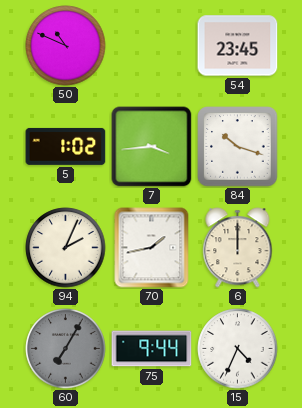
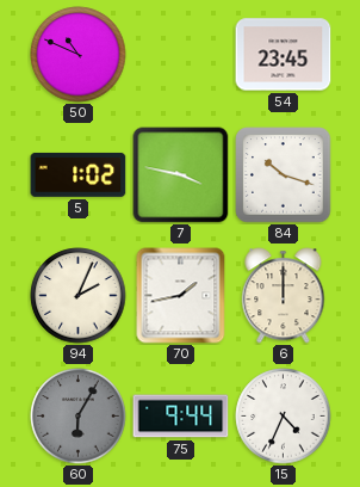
7: 3:44 -> 3:47 (181, 175)
60: 7:05 -> 6:05 (79, 417)
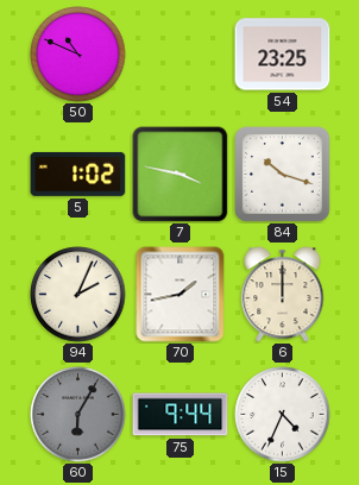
54: 23:45 -> 23:25 (283, 55)
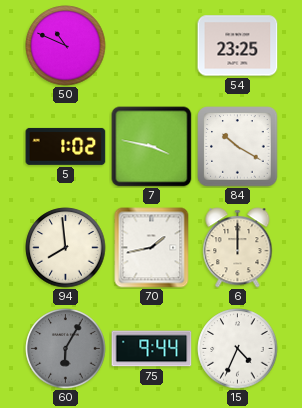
84: 10:18 -> 10:20 (238, 147)
94: 2:04 -> 7:59 (66, 248)
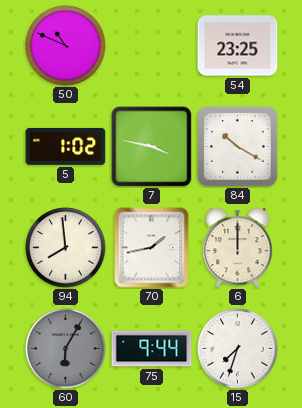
15: 4:34 -> 7:33 (238, 349)
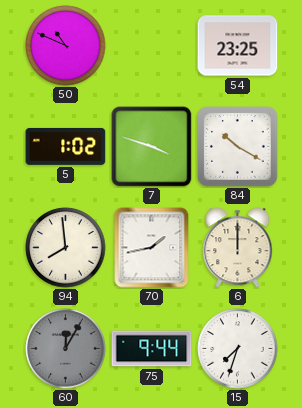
7: 3:47 -> 3:48 (152, 147)
60: 6:05 -> 12:05 (66, 349)
